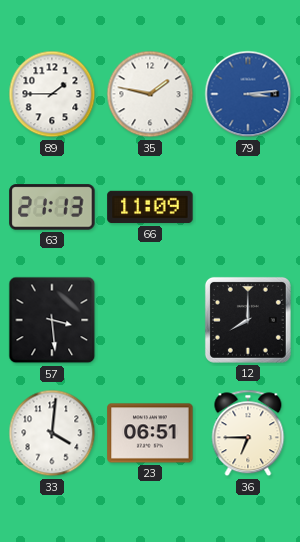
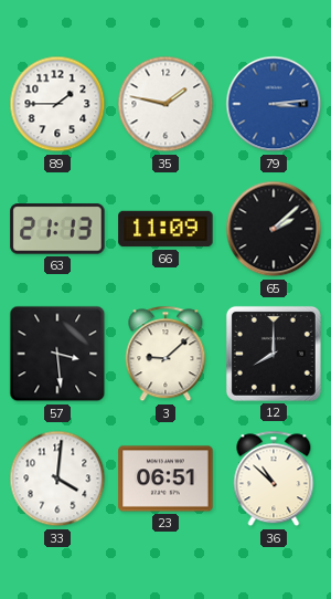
65: none -> 2:08 (274, 229)
3: none -> 9:08 (165, 354)
36: 6:45 -> 10:52 (274, 479)
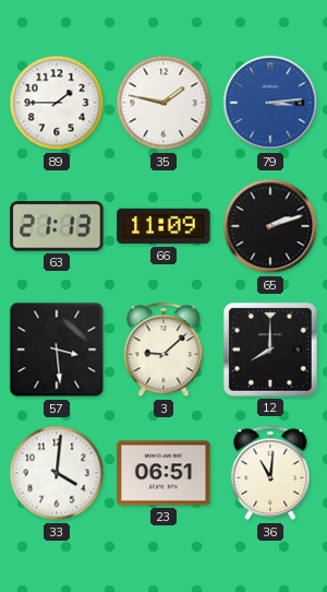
65: 2:08 -> 2:12 (270, 226)
36: 10:52 -> 11:01 (270, 473)
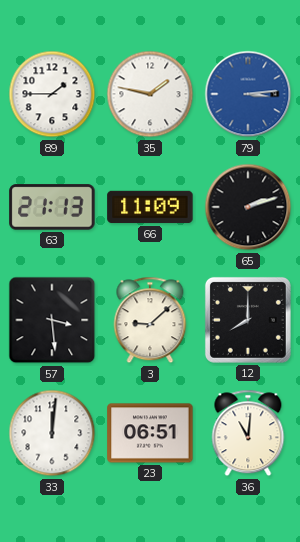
33: 4:01 -> 12:01 (52, 433)
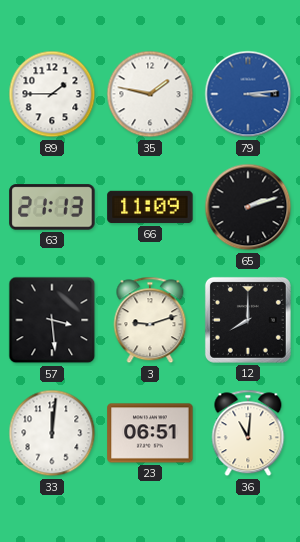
3: 9:08 -> 9:12 (150, 320)
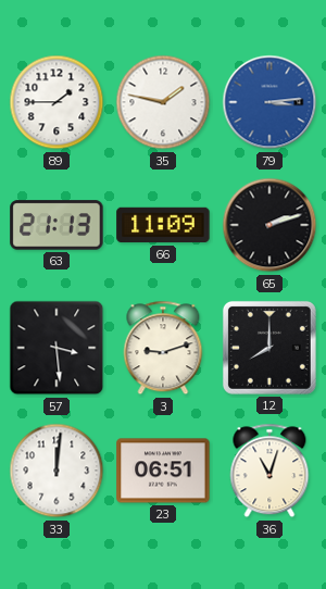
36: 11:01 -> 11:03 (269, 471)
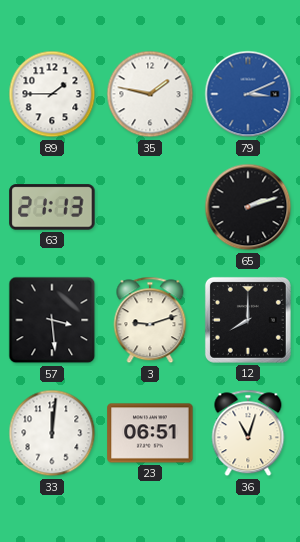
79: 3:14 -> 3:11 (248, 94)
66: 11:09 -> none (163, 225)
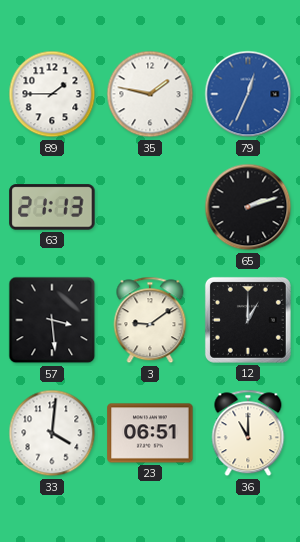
79: 3:11 -> 12:34 (248, 94)
3: 9:12 -> 9:09 (150, 320)
12: 8:00 -> 1:00 (248, 320)
33: 12:01 -> 4:01 (52, 433)
36: 11:03 -> 11:00 (248, 433)
